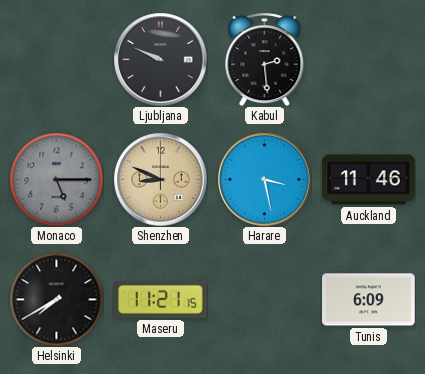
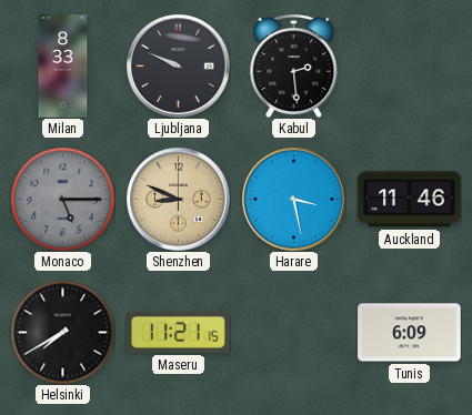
Milan: none -> 8:33 (63, 67)
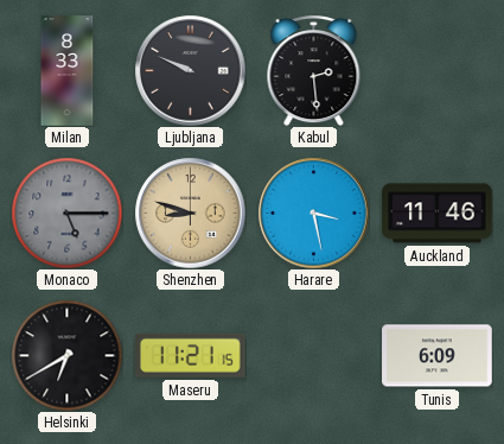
Shenzhen: 8:49 -> 8:48 (190, 213)
Helsinki: 7:40 -> 6:40 (66, 355)
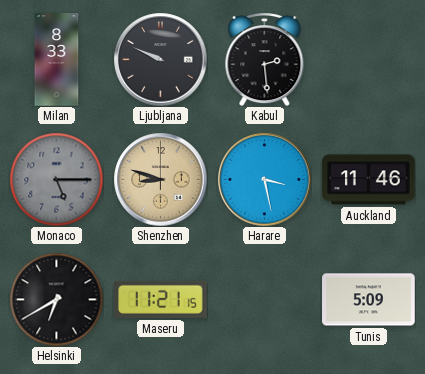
Tunis: 6:09 -> 5:09 (369, 300)
